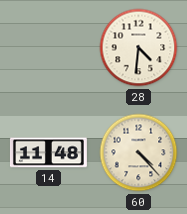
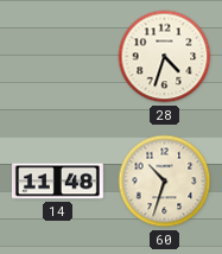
28: 4:31 -> 4:33 (165, 57)
60: 4:23 -> 10:33 (165, 182)
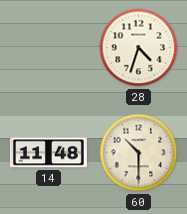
60: 10:33 -> 10:30 (139, 153)
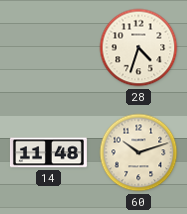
60: 10:30 -> 10:12 (139, 153)
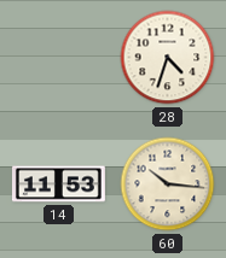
14: 11:48 -> 11:53 (58, 184)
60: 10:12 -> 10:16 (168, 184)
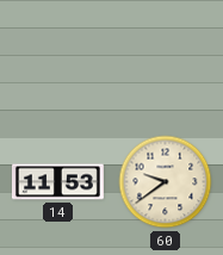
28: 4:33 -> none (168, 58)
60: 10:16 -> 9:39 (166, 182)
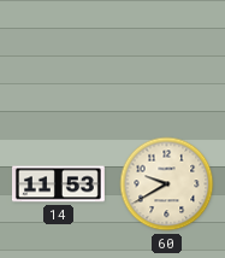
60: 9:39 -> 9:40 (167, 184)
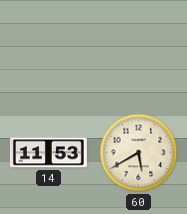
60: 9:40 -> 5:40 (139, 153)
